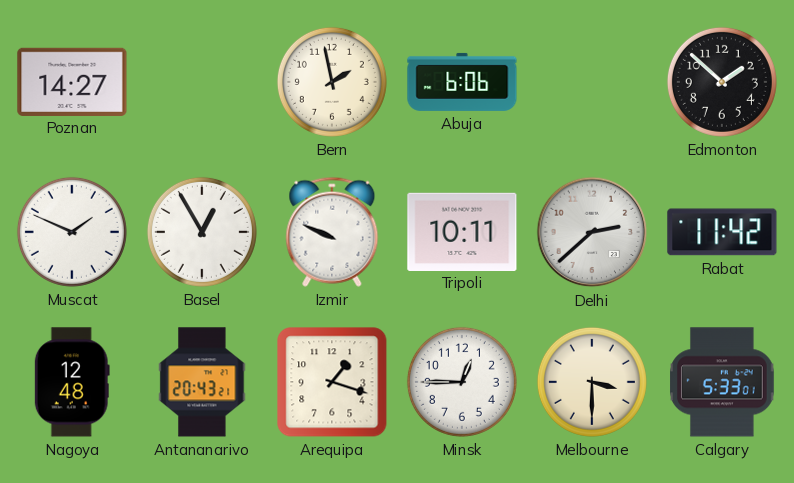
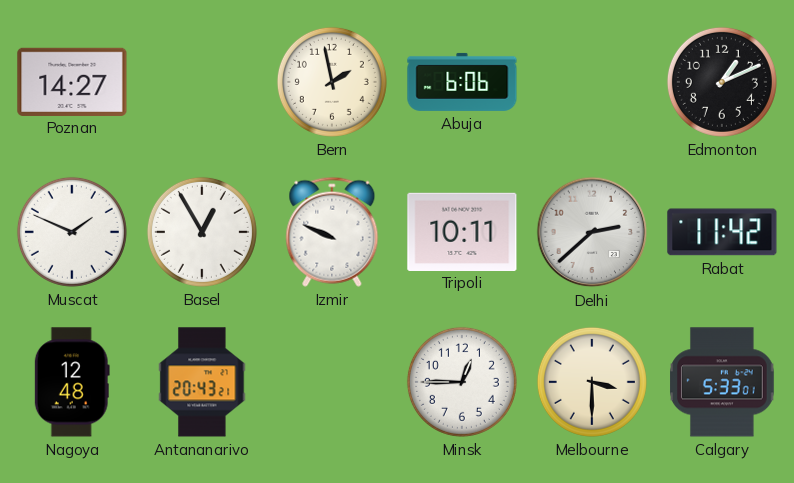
Edmonton: 1:52 -> 1:11 (722, 82)
Arequipa: 1:18 -> none (332, 382)
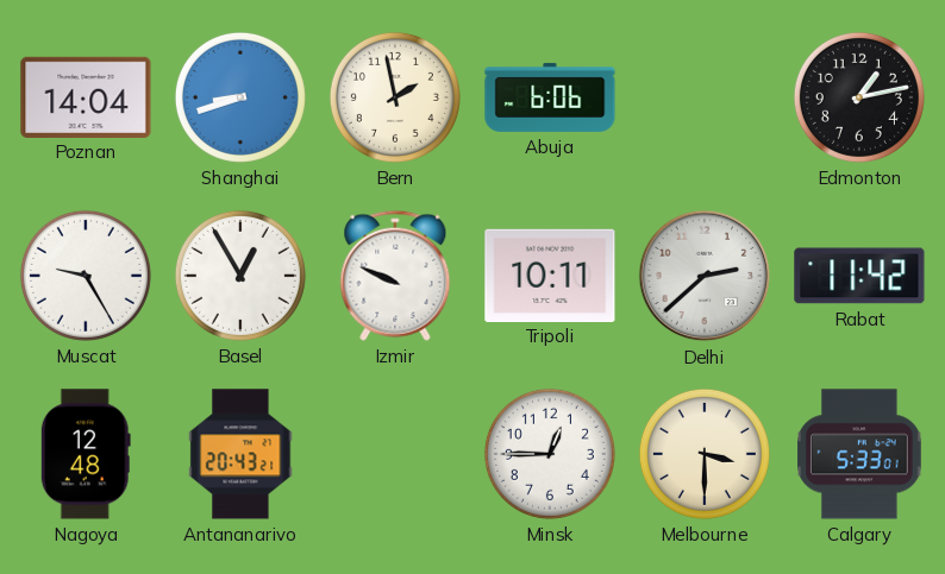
Poznan: 14:27 -> 14:04 (86, 96)
Shanghai: none -> 8:42 (240, 97)
Edmonton: 1:11 -> 1:13 (859, 97)
Muscat: 1:49 -> 9:25 (86, 276)
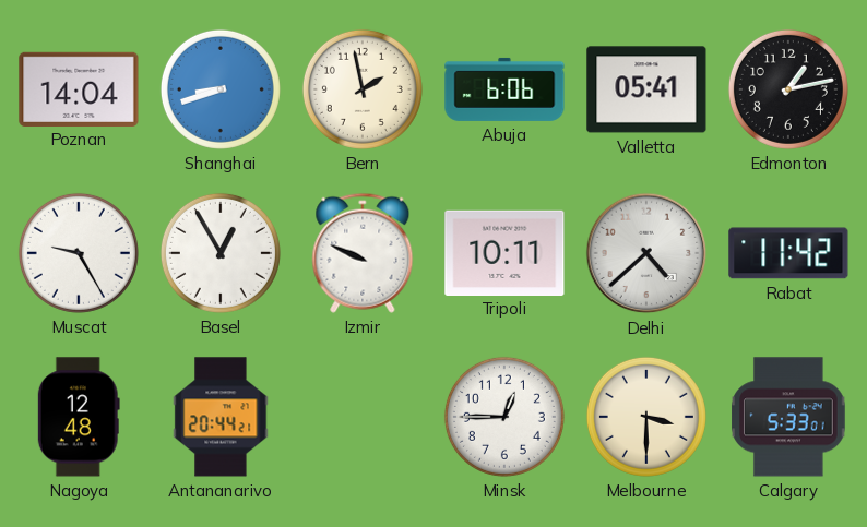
Valletta: none -> 05:41 (646, 89)
Delhi: 2:38 -> 4:38 (646, 253)
Antananarivo: 20:43 -> 20:44 (221, 417)
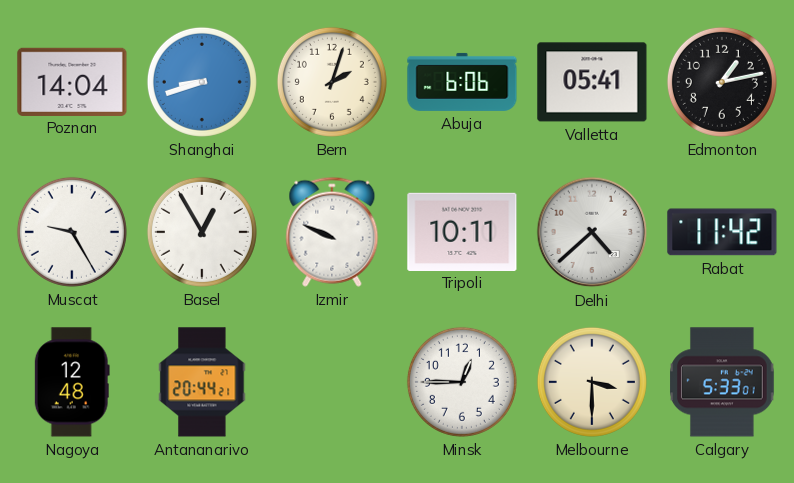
Bern: 1:58 -> 2:03 (332, 82)
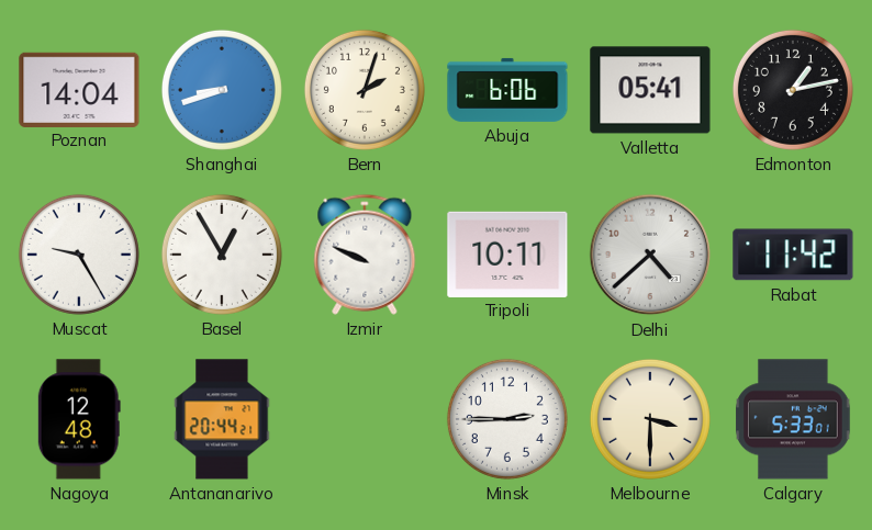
Minsk: 12:45 -> 2:45 (507, 419)
